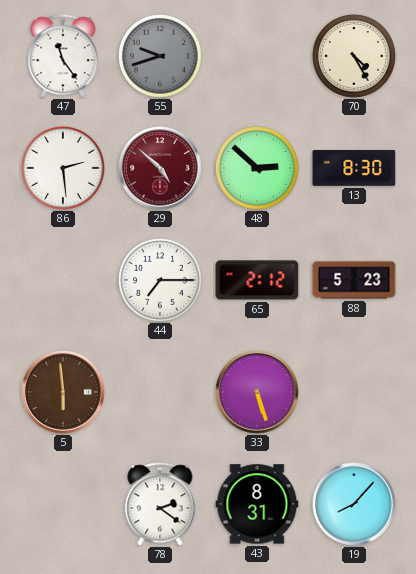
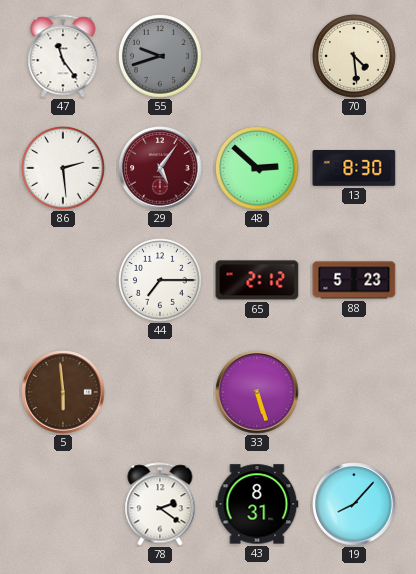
70: 4:25 -> 4:29 (355, 57)
29: 4:52 -> 5:06 (160, 168)
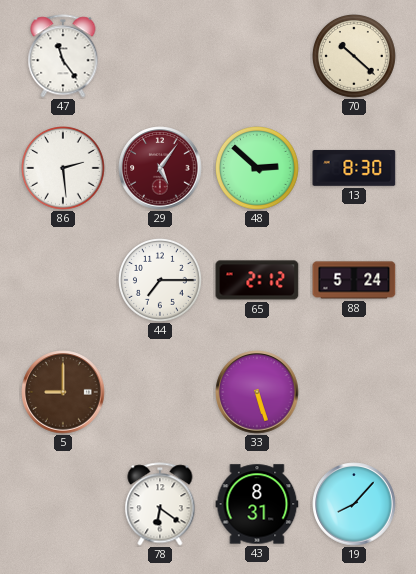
55: 9:42 -> none (161, 57)
70: 4:29 -> 10:22 (355, 57)
88: 5:23 -> 5:24 (354, 280)
5: 5:59 -> 9:00 (63, 392)
78: 2:21 -> 6:21 (160, 504)
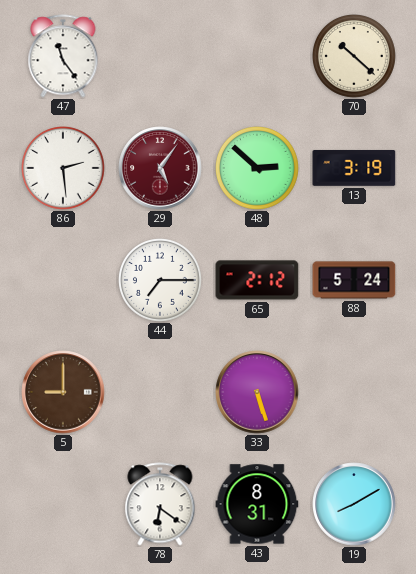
13: 8:30 -> 3:19 (354, 168)
19: 8:07 -> 8:10 (354, 504)
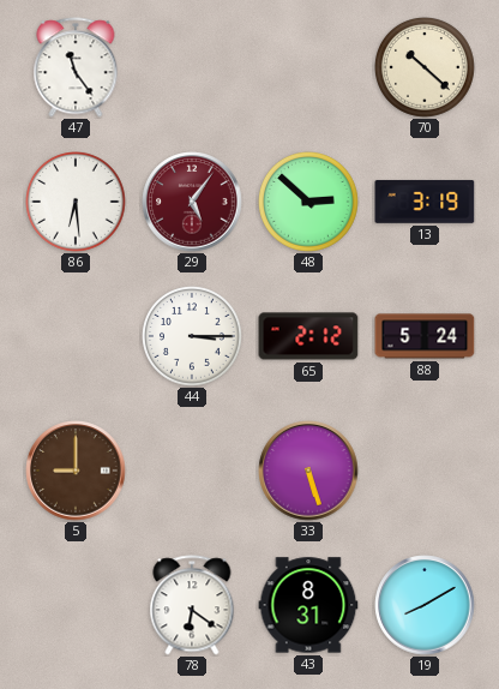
86: 2:29 -> 6:29 (77, 203)
44: 7:15 -> 3:15 (193, 337)
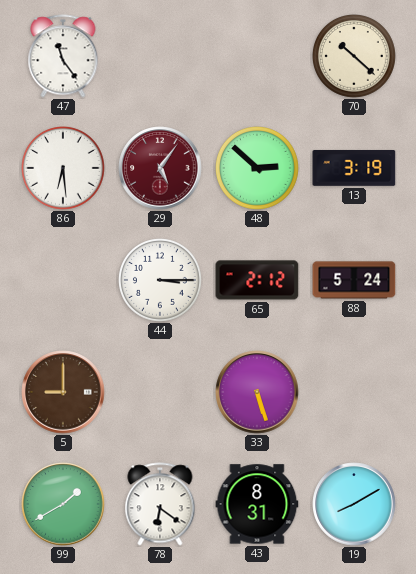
99: none -> 1:40 (63, 504)
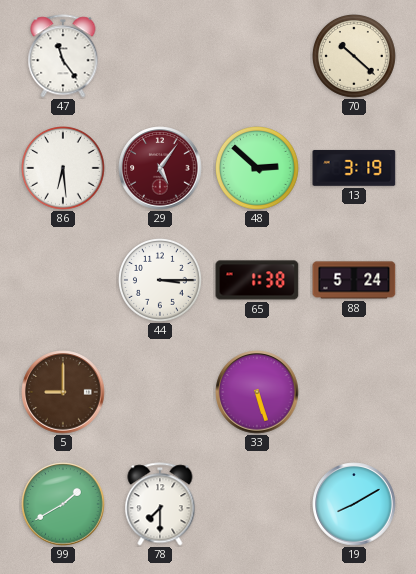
65: 2:12 -> 1:38 (257, 280)
78: 6:21 -> 7:30 (160, 504)
43: 8:31 -> none (257, 504)
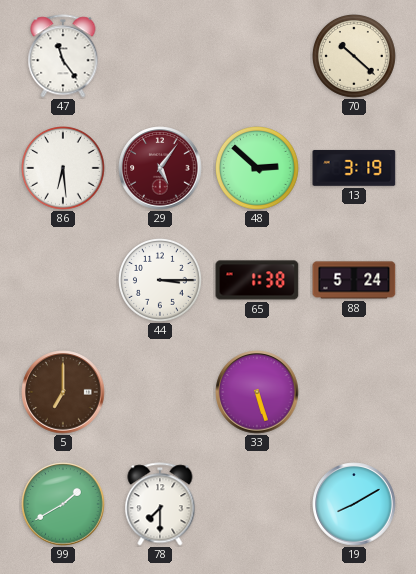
5: 9:00 -> 7:00 (63, 392)
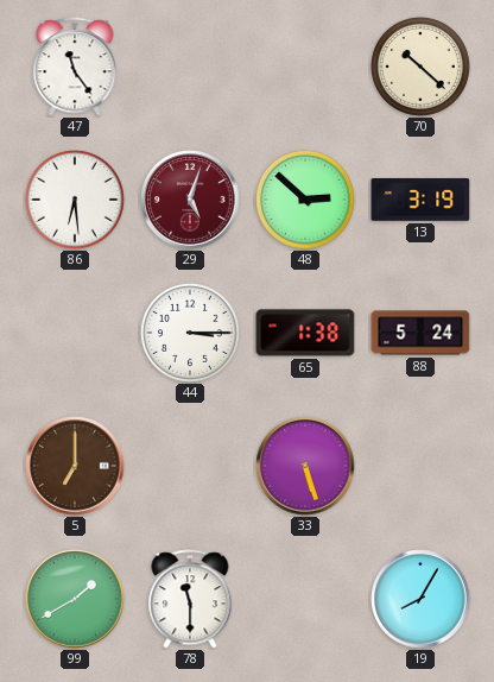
29: 5:06 -> 5:03 (190, 200)
78: 7:30 -> 11:30 (190, 599)
19: 8:10 -> 8:05 (420, 599)
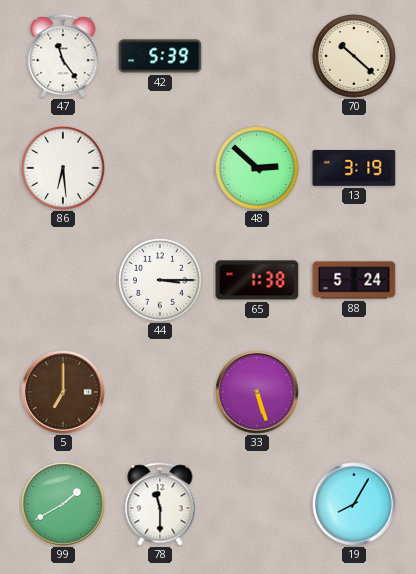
42: none -> 5:39 (160, 56)
29: 5:03 -> none (190, 200)
